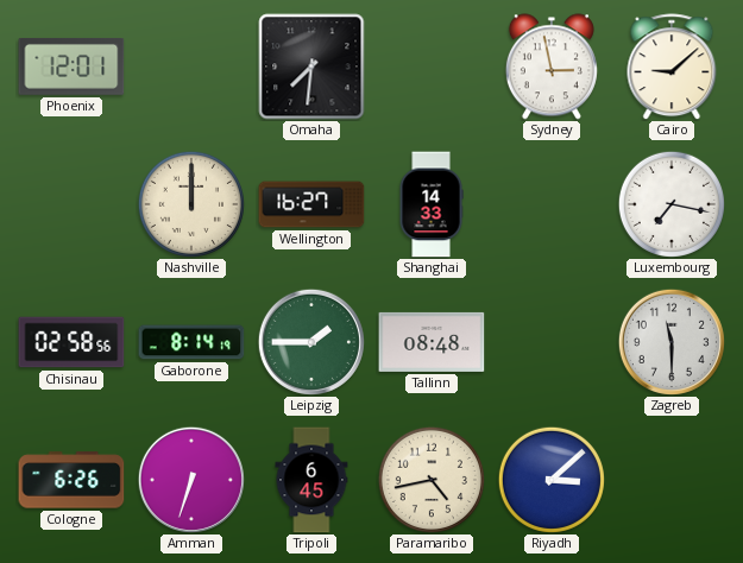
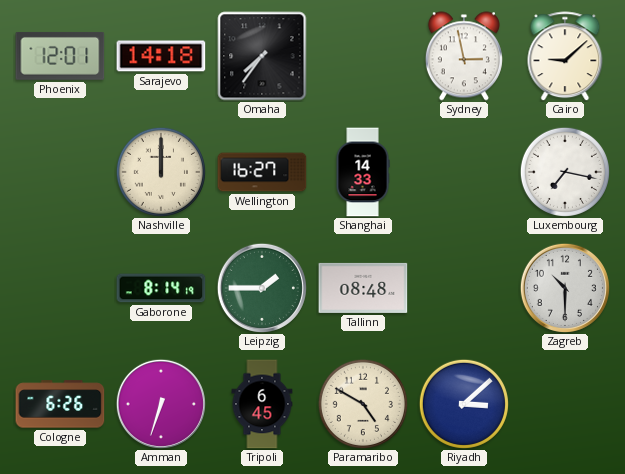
Sarajevo: none -> 14:18 (161, 56)
Omaha: 7:31 -> 7:36 (262, 56)
Chisinau: 02:58 -> none (71, 342)
Zagreb: 11:30 -> 10:30 (565, 288)
Paramaribo: 4:43 -> 4:50 (363, 404)
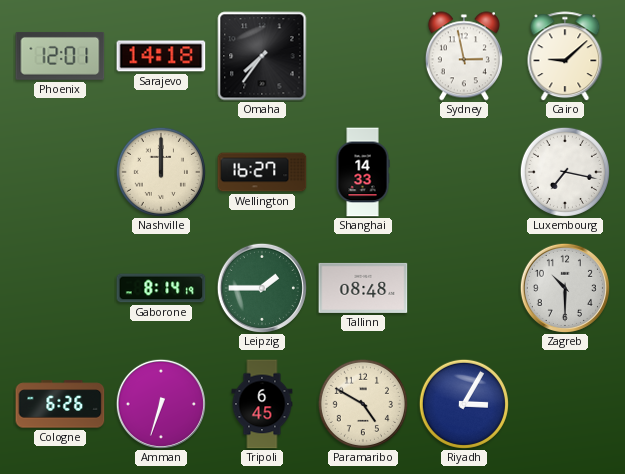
Riyadh: 3:08 -> 3:05 (464, 404)
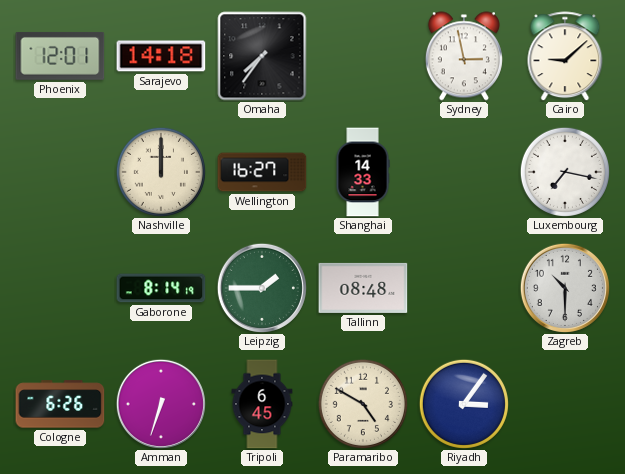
Riyadh: 3:05 -> 3:06 (464, 404)
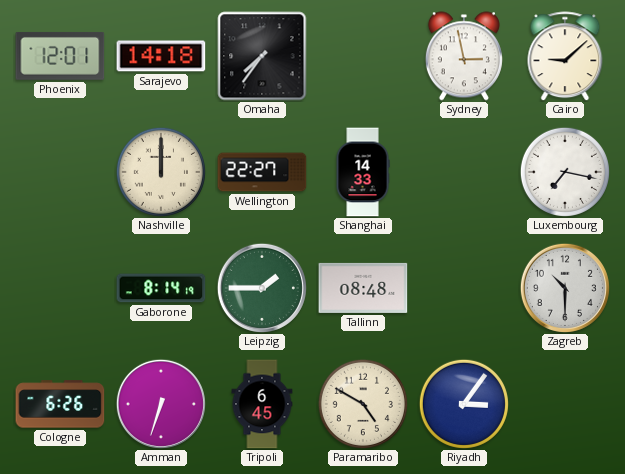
Wellington: 16:27 -> 22:27 (262, 172)
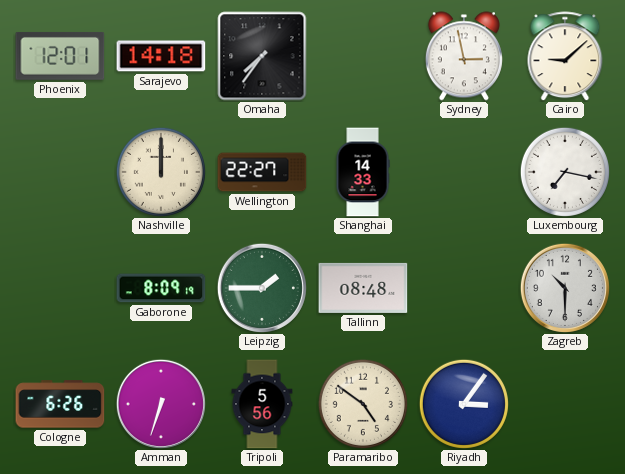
Gaborone: 8:14 -> 8:09 (161, 288)
Tripoli: 6:45 -> 5:56 (262, 404)
Paramaribo: 4:50 -> 4:51 (363, 404)
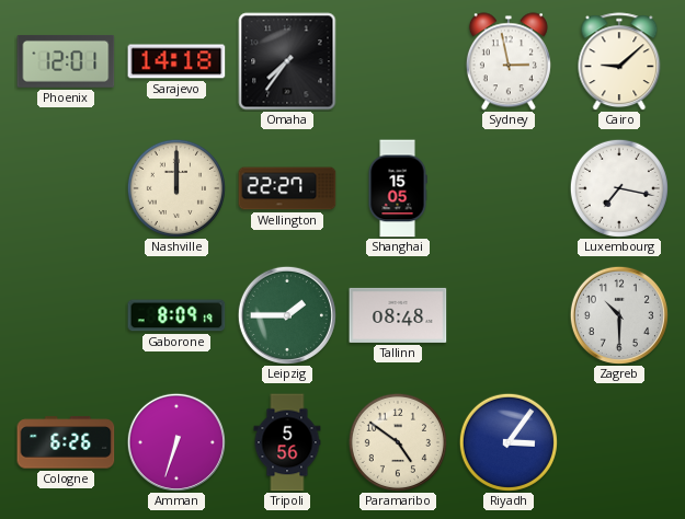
Shanghai: 14:33 -> 15:05 (398, 188)
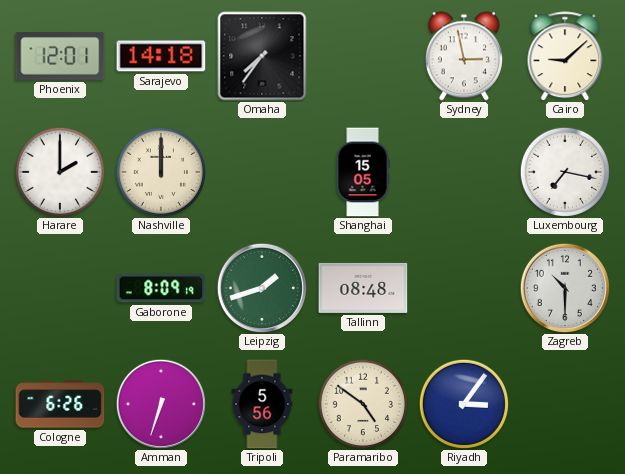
Harare: none -> 2:00 (60, 172)
Wellington: 22:27 -> none (287, 188)
Leipzig: 1:45 -> 1:42 (262, 288)
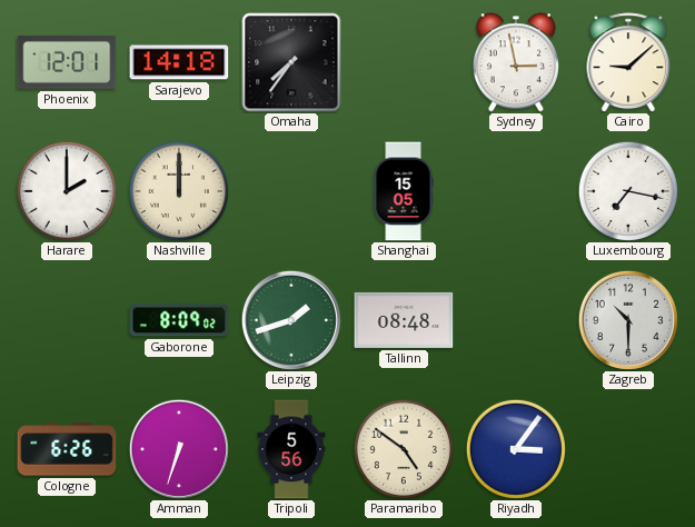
Gaborone: 8:09:19 -> 8:09:02 (179, 320)
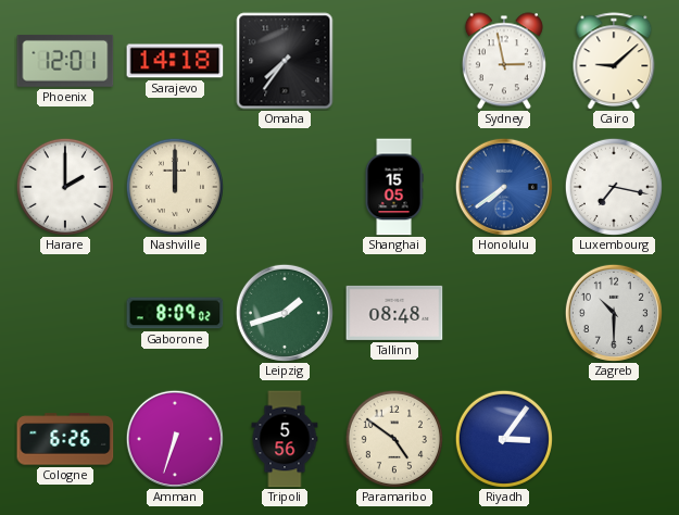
Honolulu: none -> 7:39 (504, 187)
